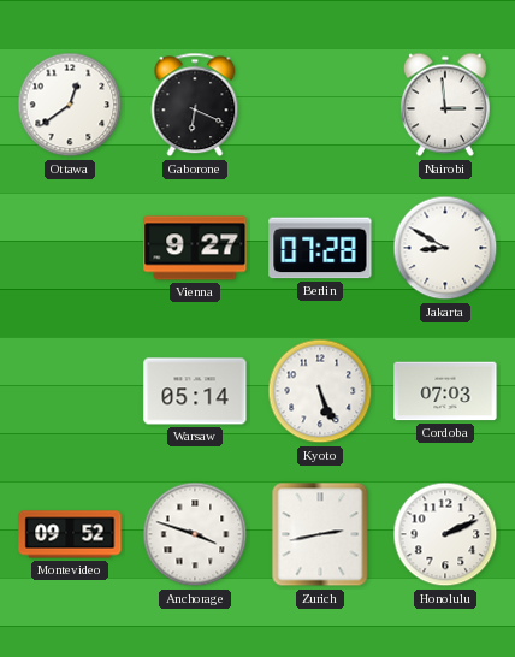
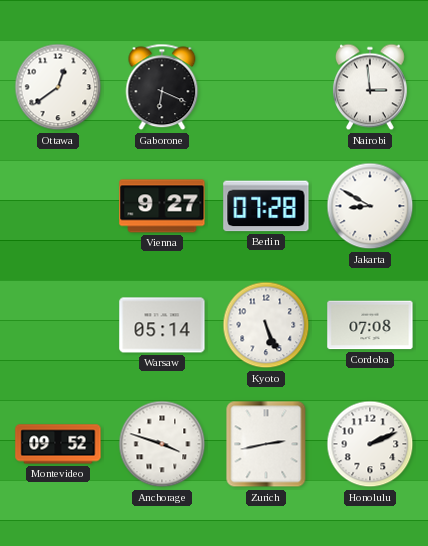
Cordoba: 07:03 -> 07:08 (370, 325)
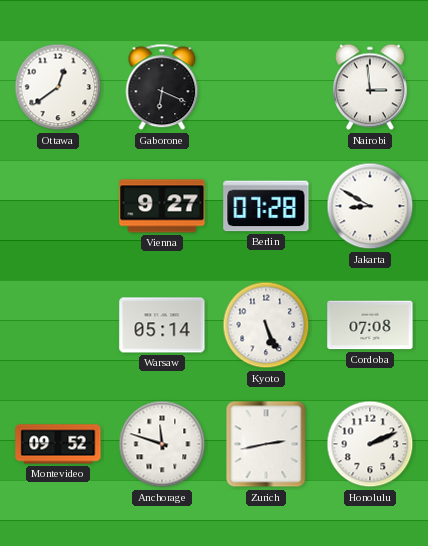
Anchorage: 3:48 -> 11:48 (162, 444)
